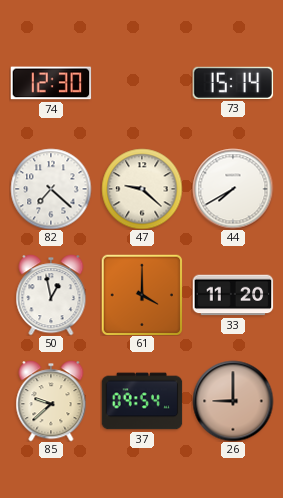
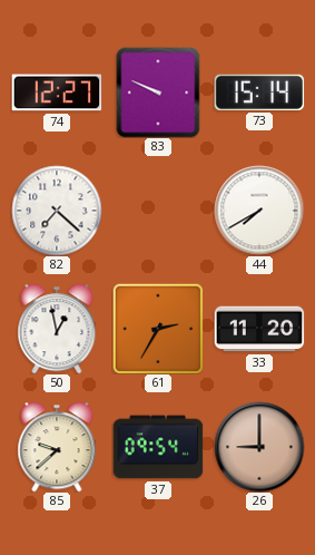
74: 12:30 -> 12:27 (57, 93)
83: none -> 9:49 (158, 93)
47: 9:22 -> none (142, 189)
61: 4:00 -> 2:35 (158, 329)
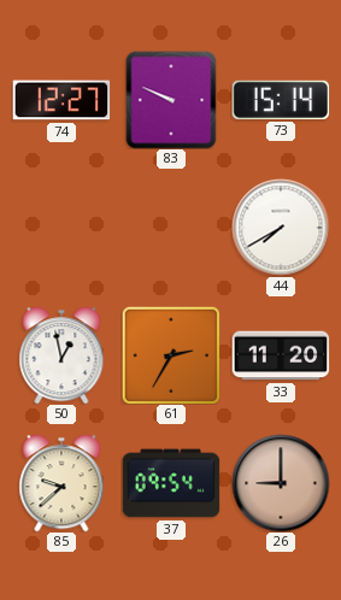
82: 7:22 -> none (57, 211)
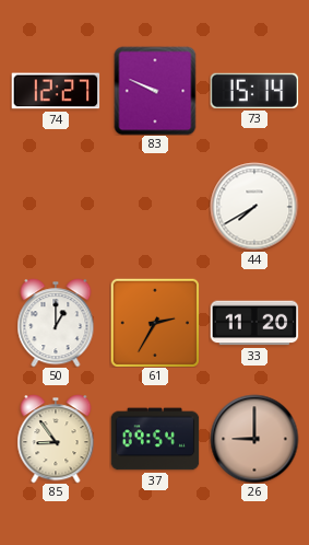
50: 12:58 -> 1:00 (56, 323)
85: 9:38 -> 8:54 (56, 439)
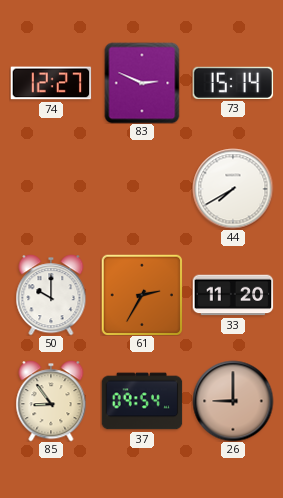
83: 9:49 -> 2:49 (142, 83)
50: 1:00 -> 10:00 (51, 295)
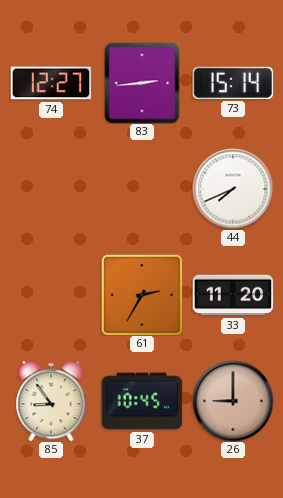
83: 2:49 -> 2:44 (142, 83)
44: 7:40 -> 7:41 (233, 189)
50: 10:00 -> none (51, 295)
37: 09:54 -> 10:45 (142, 401)
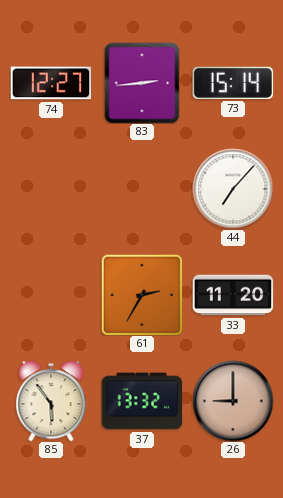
44: 7:41 -> 7:07 (233, 189)
85: 8:54 -> 5:54 (51, 401)
37: 10:45 -> 13:32 (142, 401)
